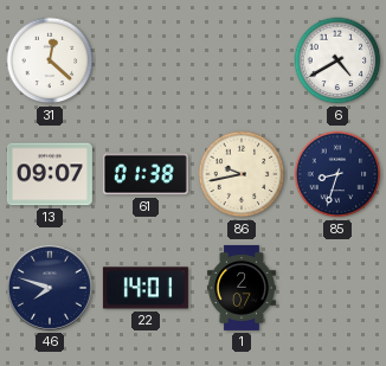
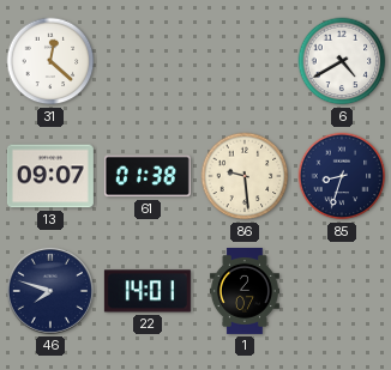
86: 9:43 -> 9:29 (245, 176)
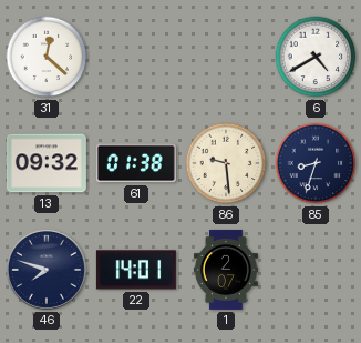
13: 09:07 -> 09:32 (47, 163)
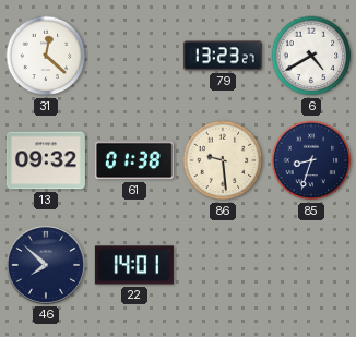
79: none -> 13:23 (223, 56)
46: 7:48 -> 7:52 (46, 265)
1: 2:07 -> none (226, 270)
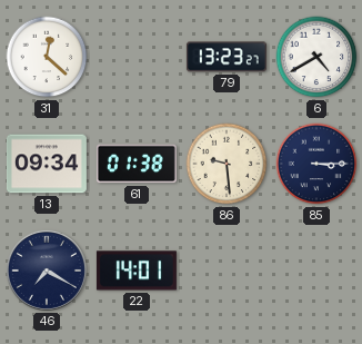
13: 09:32 -> 09:34 (47, 164)
85: 8:33 -> 3:15 (316, 164)
46: 7:52 -> 7:20 (47, 271)
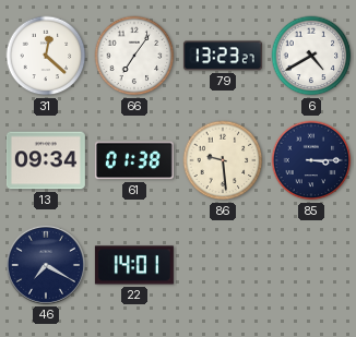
66: none -> 7:06 (134, 56)
